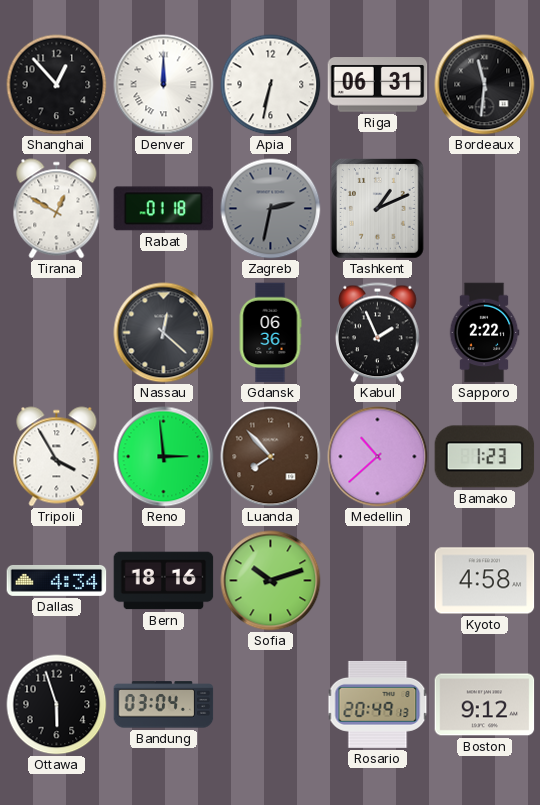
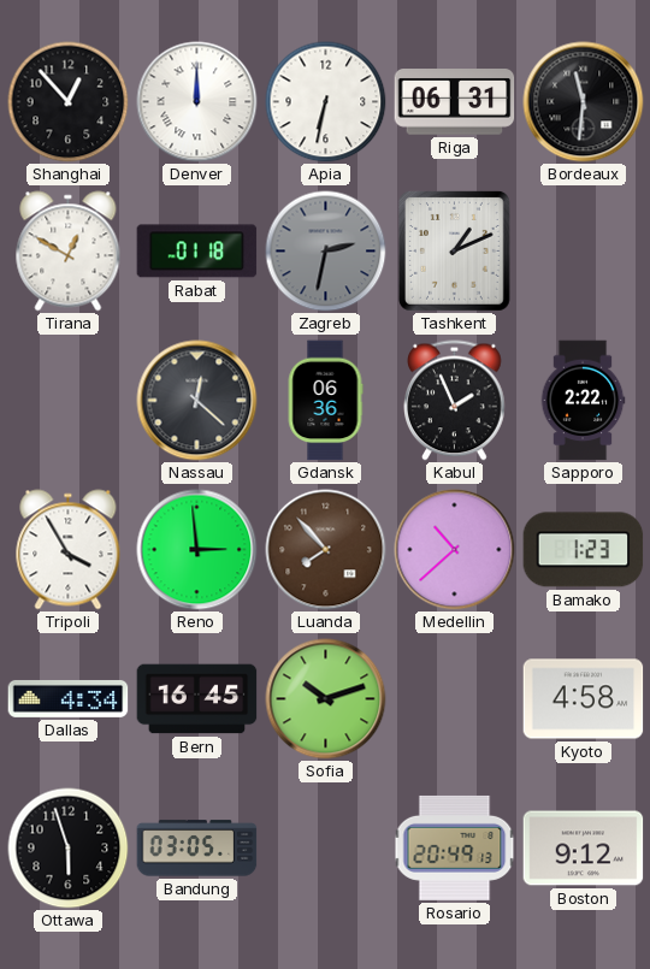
Bern: 18:16 -> 16:45 (197, 699)
Bandung: 03:04 -> 03:05 (197, 849)
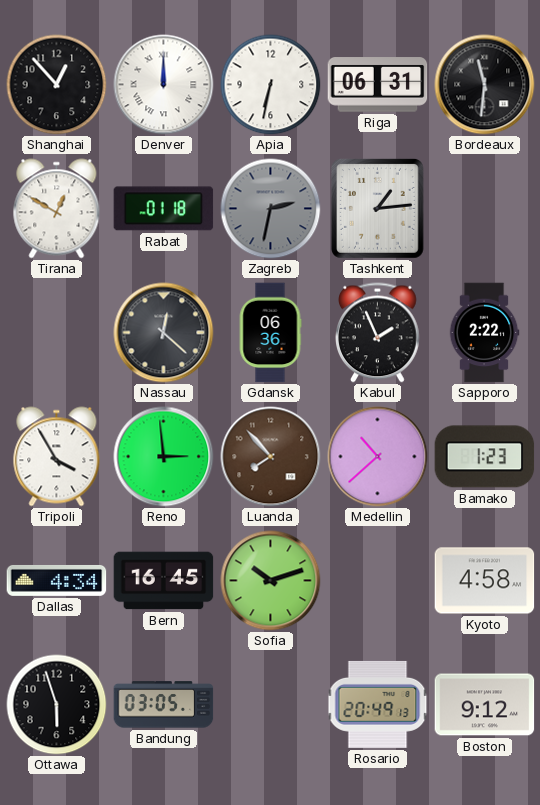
Tashkent: 1:11 -> 1:14 (377, 208)
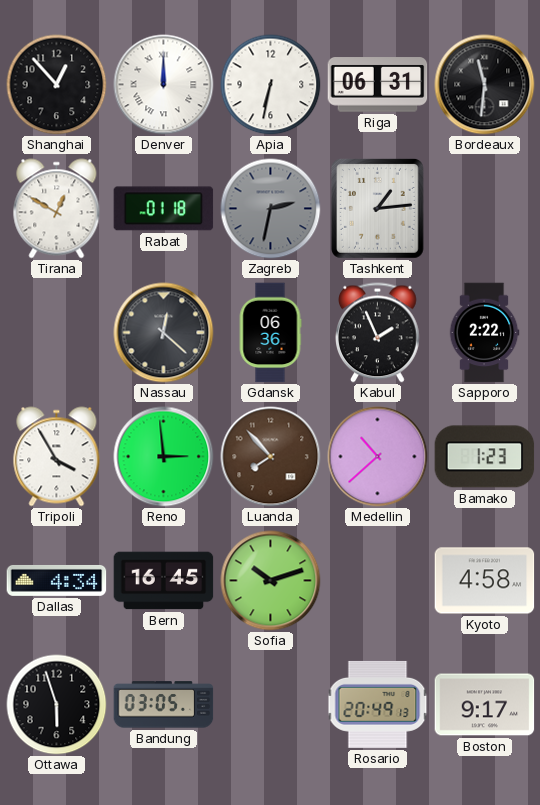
Boston: 9:12 -> 9:17 (485, 705)
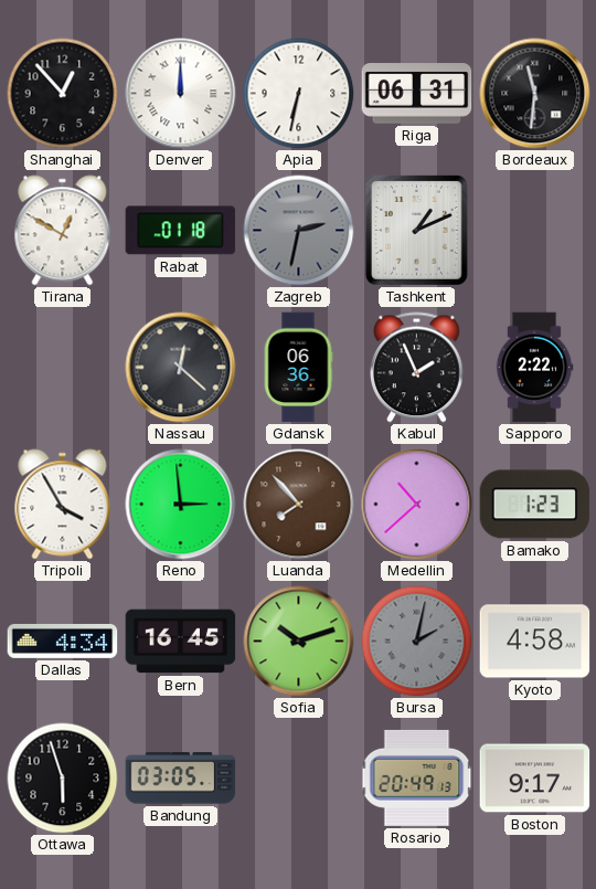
Tashkent: 1:14 -> 1:11 (416, 230)
Bursa: none -> 2:02 (417, 642)
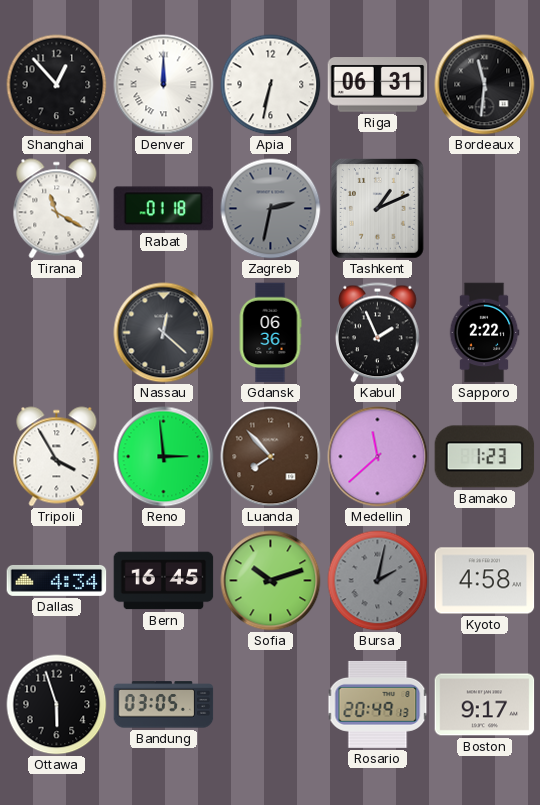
Tirana: 12:50 -> 11:20 (57, 209)
Medellin: 10:38 -> 11:38 (378, 457)
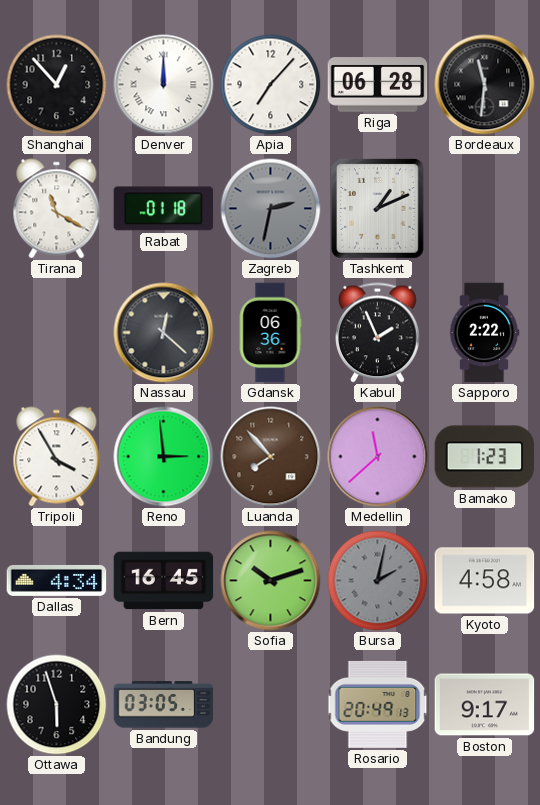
Apia: 6:32 -> 7:07 (271, 85)
Riga: 06:31 -> 06:28 (378, 85)
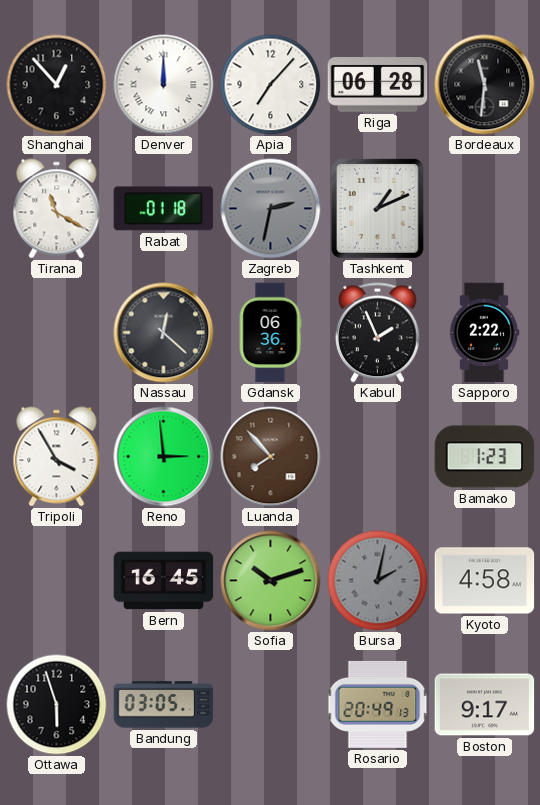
Medellin: 11:38 -> none (378, 457)
Dallas: 4:34 -> none (57, 580)
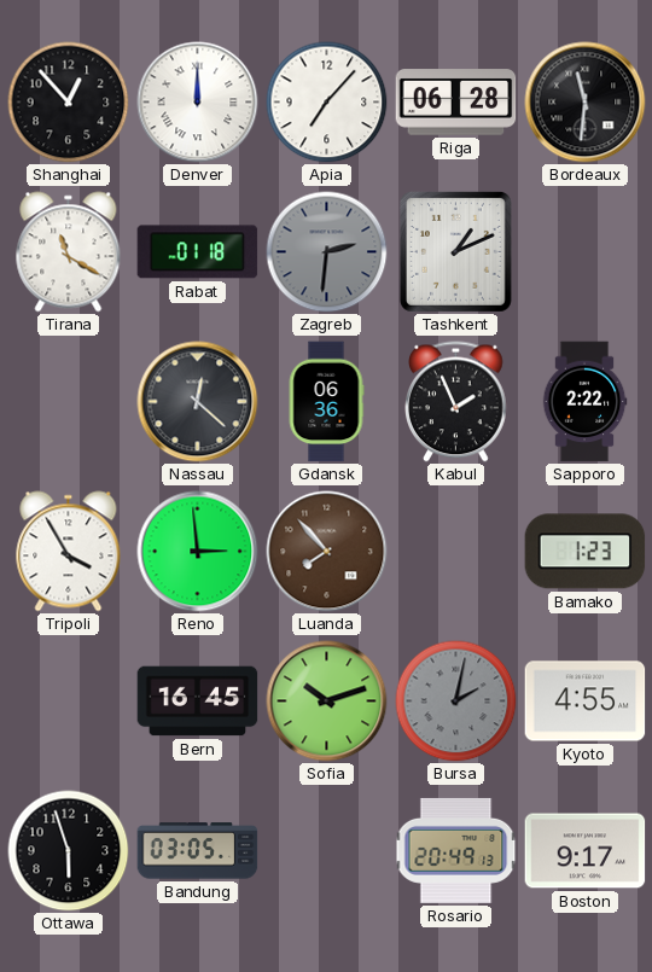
Zagreb: 2:32 -> 2:31 (327, 252)
Kyoto: 4:58 -> 4:55 (586, 702)
